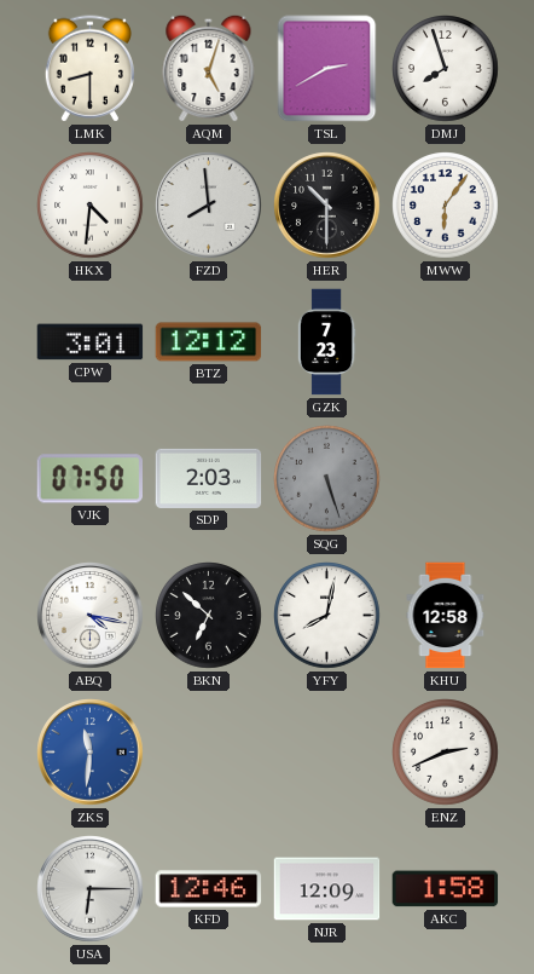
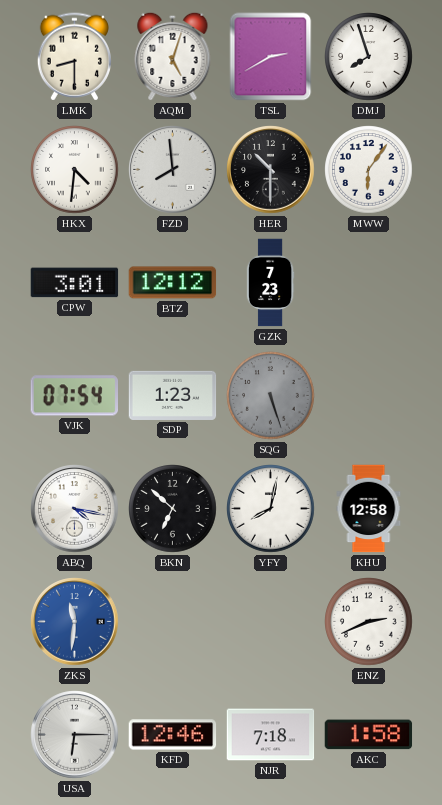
VJK: 07:50 -> 07:54 (74, 396)
SDP: 2:03 -> 1:23 (173, 395)
NJR: 12:09 -> 7:18 (271, 735)
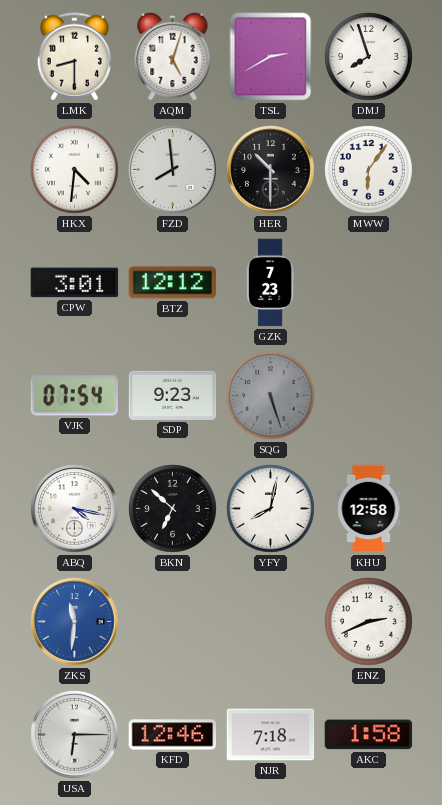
SDP: 1:23 -> 9:23 (173, 395)
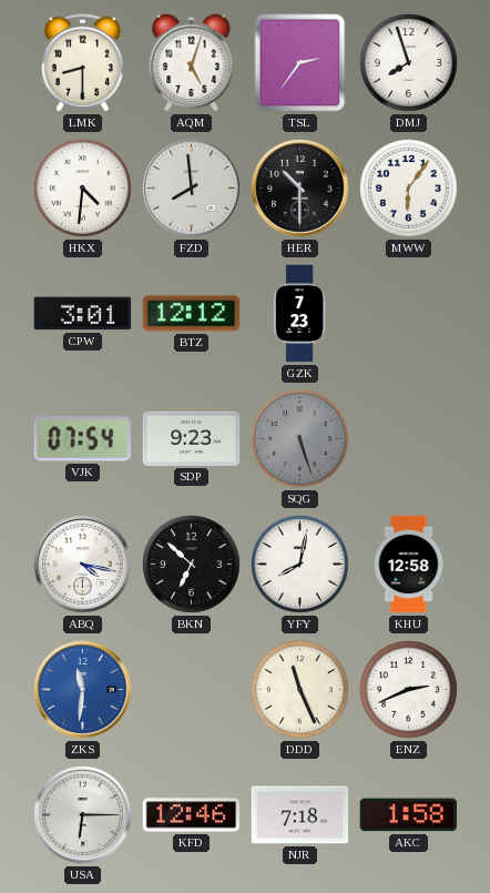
TSL: 2:40 -> 2:36 (300, 63)
DDD: none -> 11:26 (300, 690)
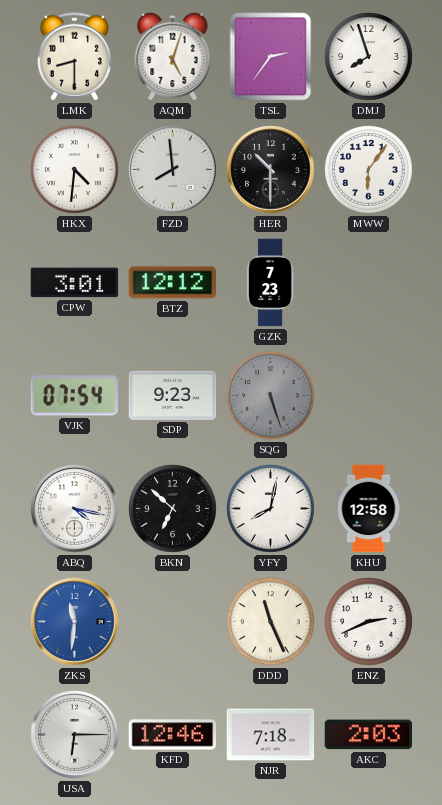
AKC: 1:58 -> 2:03 (369, 735)
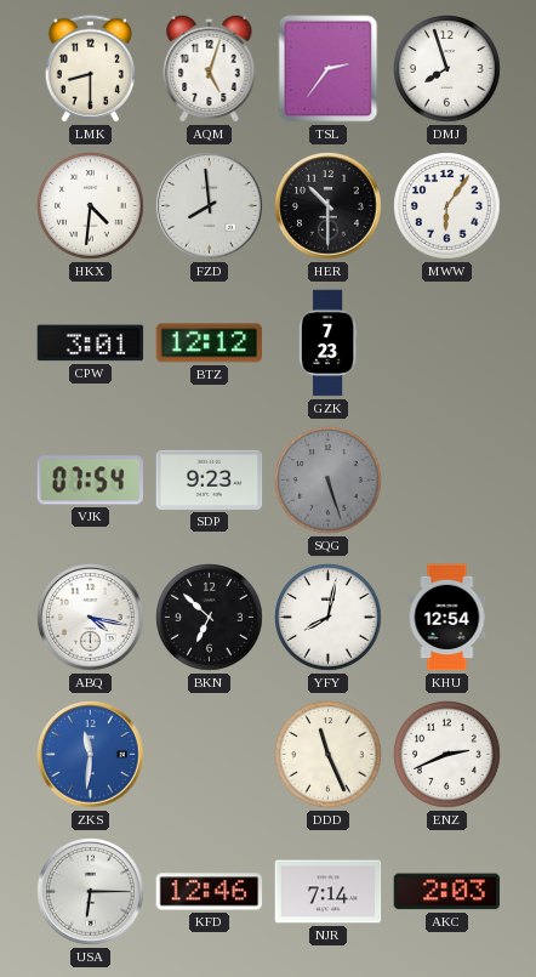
KHU: 12:58 -> 12:54 (447, 618)
NJR: 7:18 -> 7:14 (329, 892)
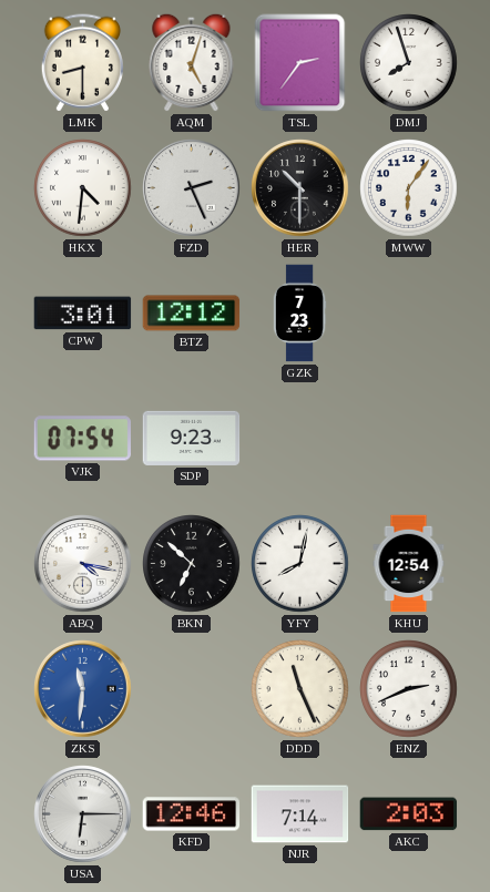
FZD: 7:59 -> 2:26 (192, 188)
SQG: 5:27 -> none (329, 481)
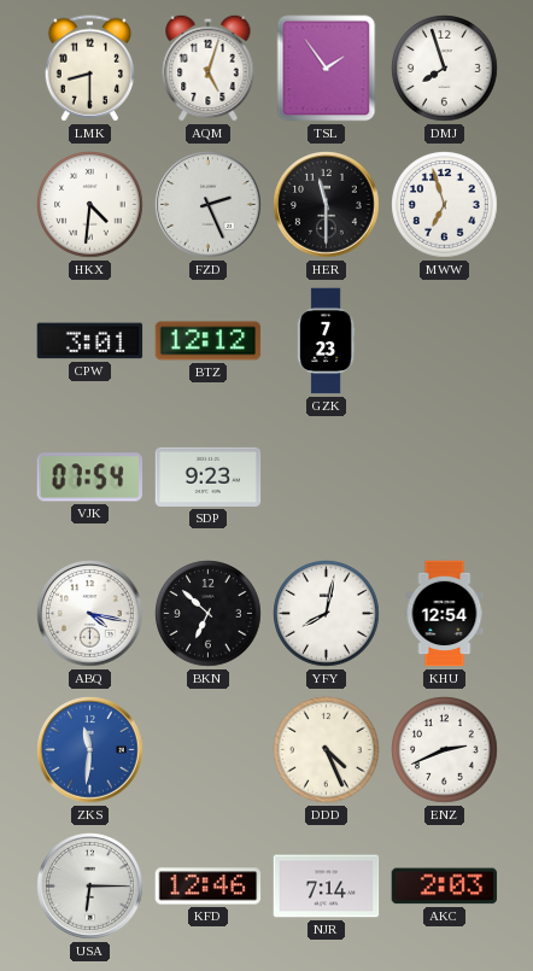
TSL: 2:36 -> 1:54 (327, 69)
HER: 10:30 -> 11:30 (327, 205)
MWW: 6:06 -> 6:57 (445, 205)
DDD: 11:26 -> 4:26 (327, 750)
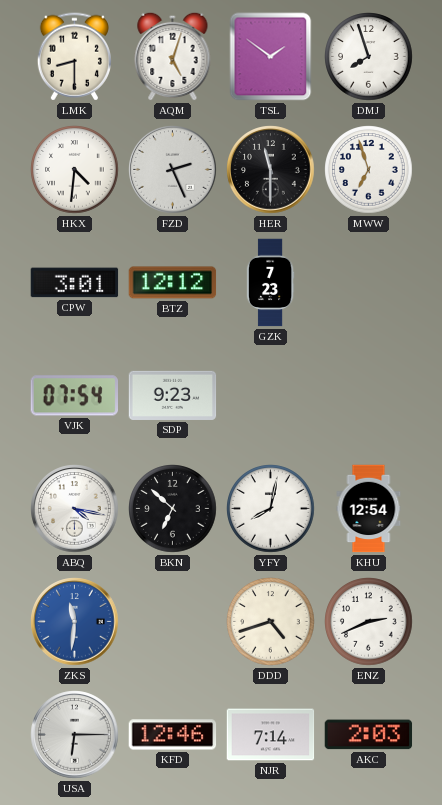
TSL: 1:54 -> 1:51 (271, 57)
DDD: 4:26 -> 4:42 (271, 622)
